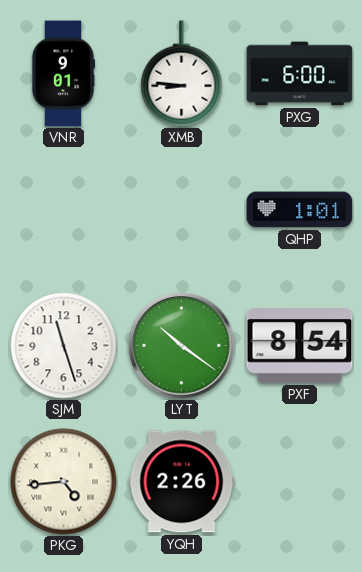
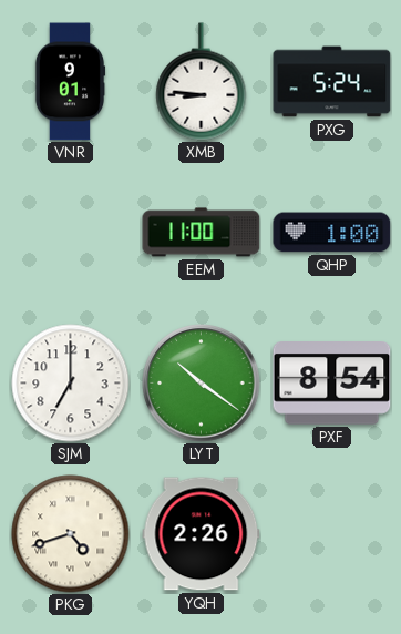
PXG: 6:00 -> 5:24 (332, 82)
EEM: none -> 11:00 (202, 233)
QHP: 1:01 -> 1:00 (332, 233)
SJM: 11:27 -> 7:00 (71, 384)
PKG: 4:44 -> 4:42 (71, 534)
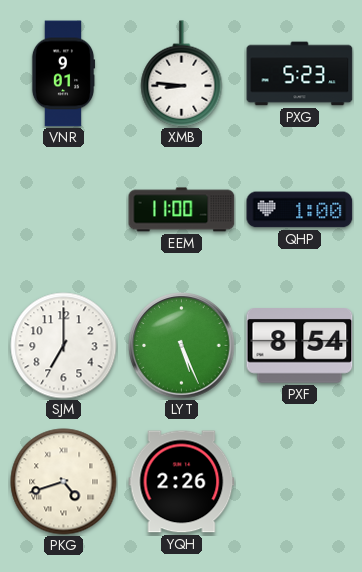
PXG: 5:24 -> 5:23 (300, 74)
LYT: 10:21 -> 5:26 (182, 346)
